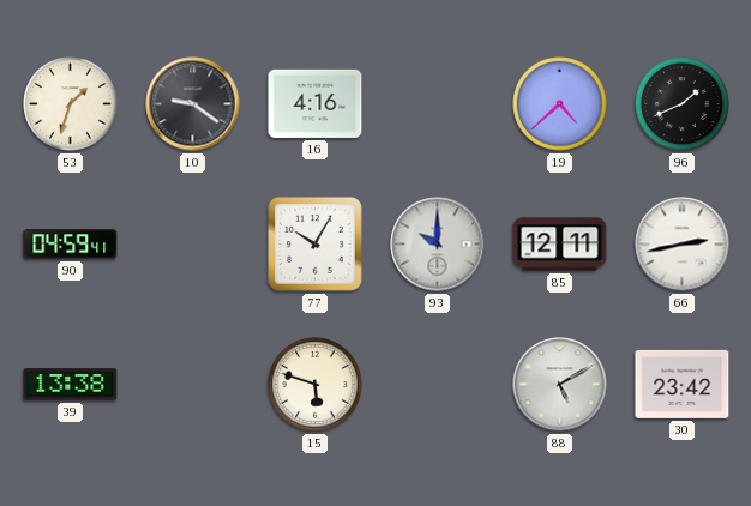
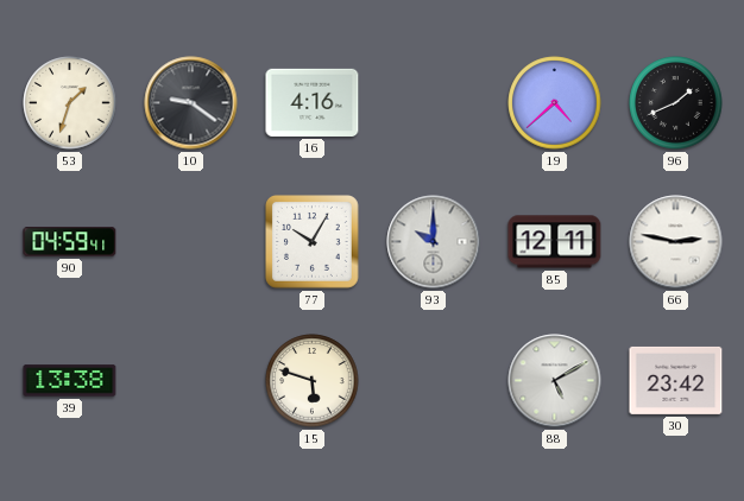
66: 2:43 -> 2:47 (676, 242)
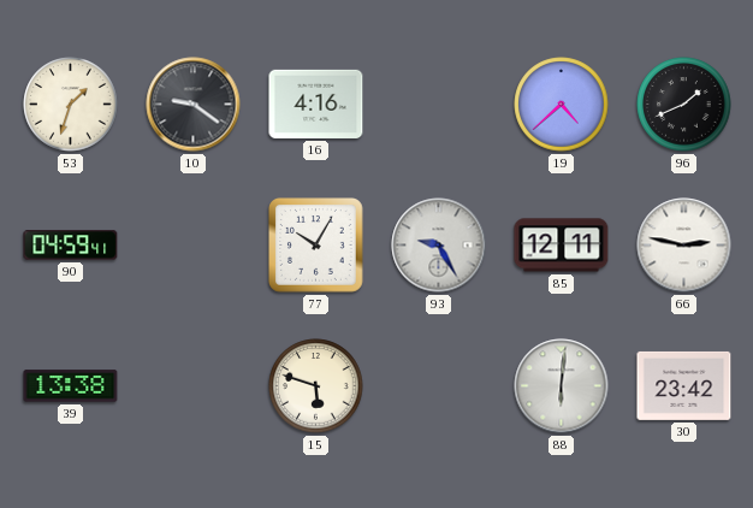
93: 10:00 -> 9:25 (439, 246)
88: 5:10 -> 6:01 (562, 386)
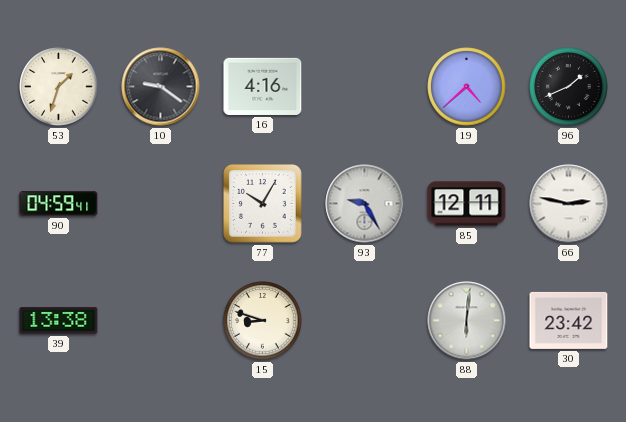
15: 5:48 -> 8:48 (263, 321)
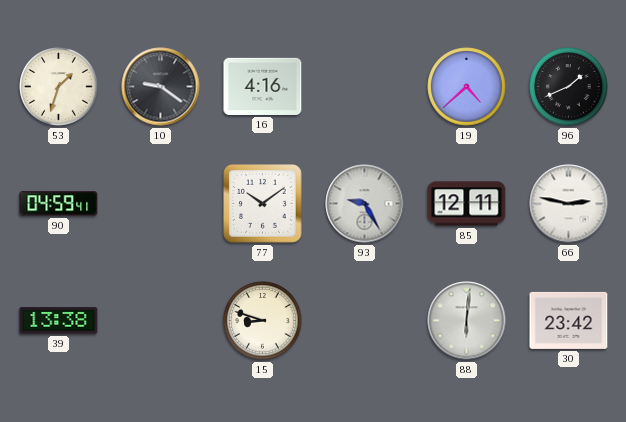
77: 10:05 -> 10:09 (263, 204)
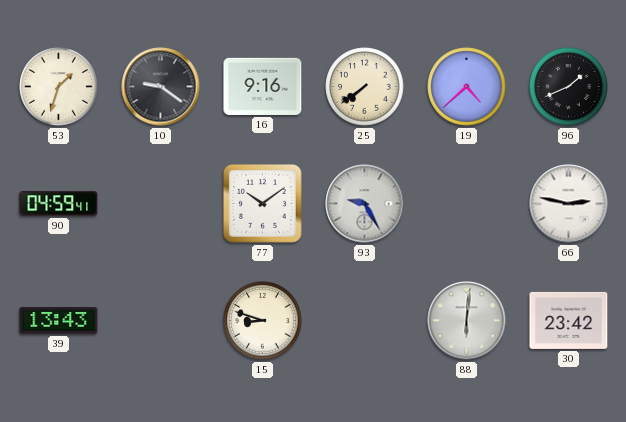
16: 4:16 -> 9:16 (263, 86)
25: none -> 7:39 (365, 87)
85: 12:11 -> none (467, 204)
39: 13:38 -> 13:43 (59, 321)
